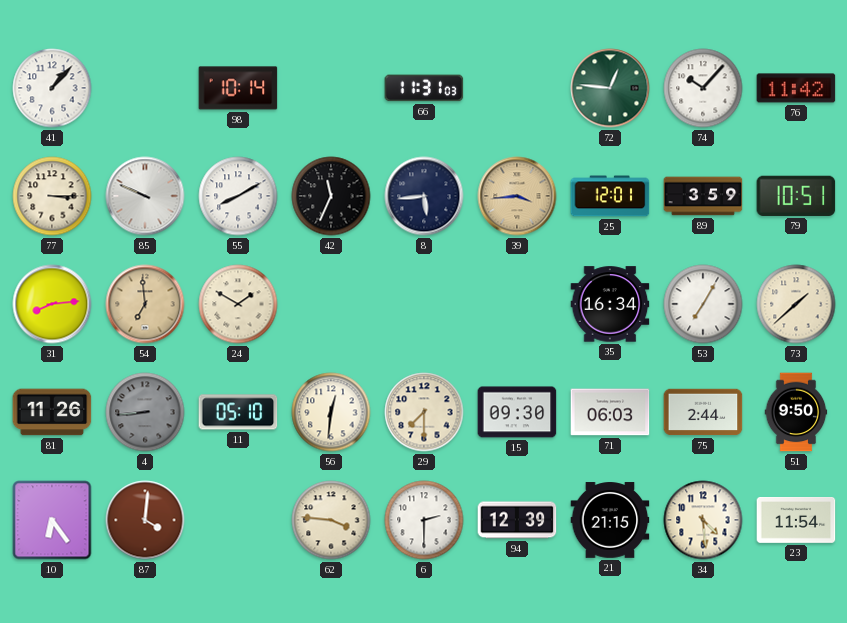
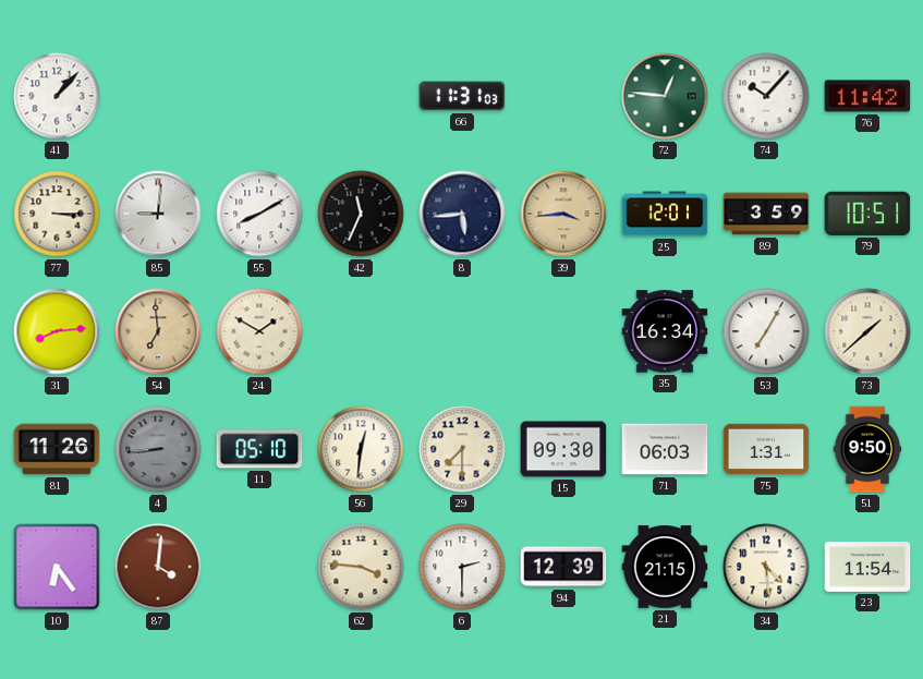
98: 10:14 -> none (238, 88)
85: 9:49 -> 9:01 (158, 214)
75: 2:44 -> 1:31 (766, 449)
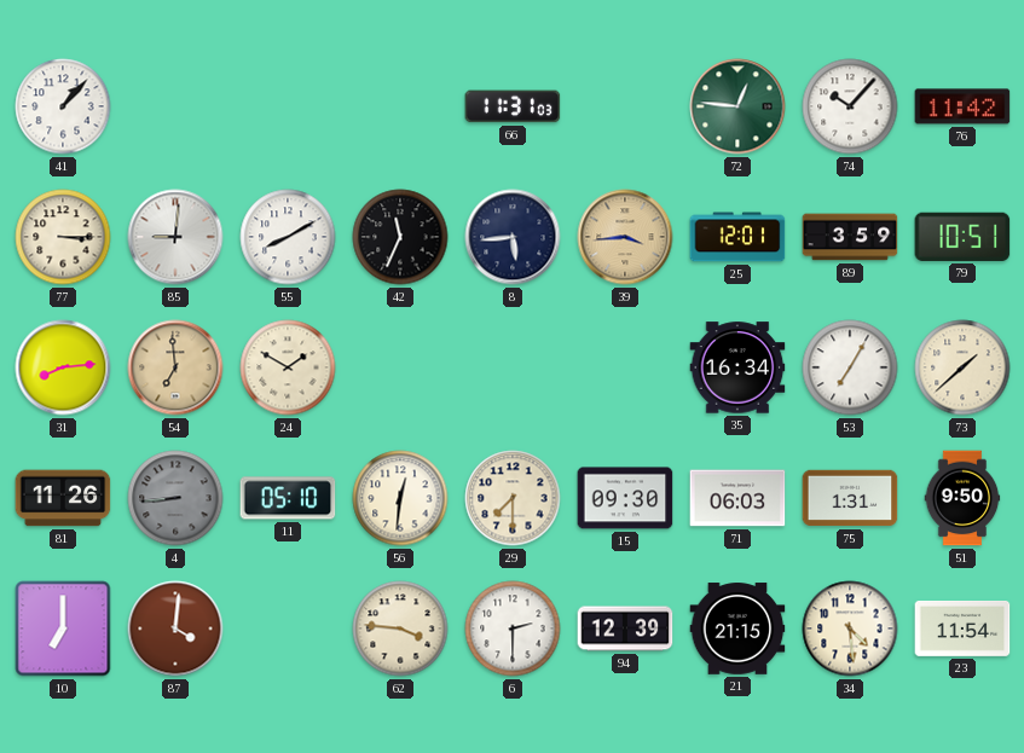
10: 6:24 -> 7:00 (63, 629)
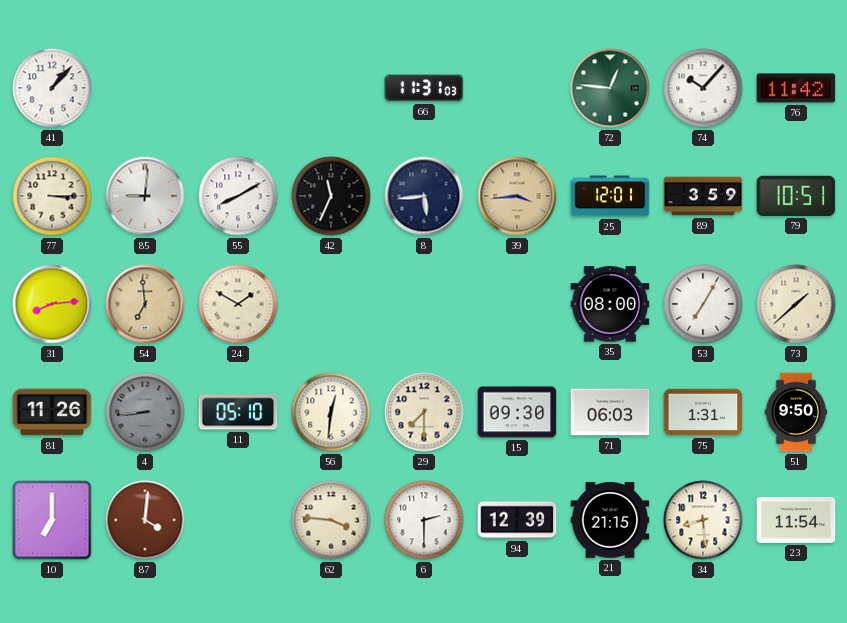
35: 16:34 -> 08:00 (610, 304)
34: 4:29 -> 8:29 (703, 520)
